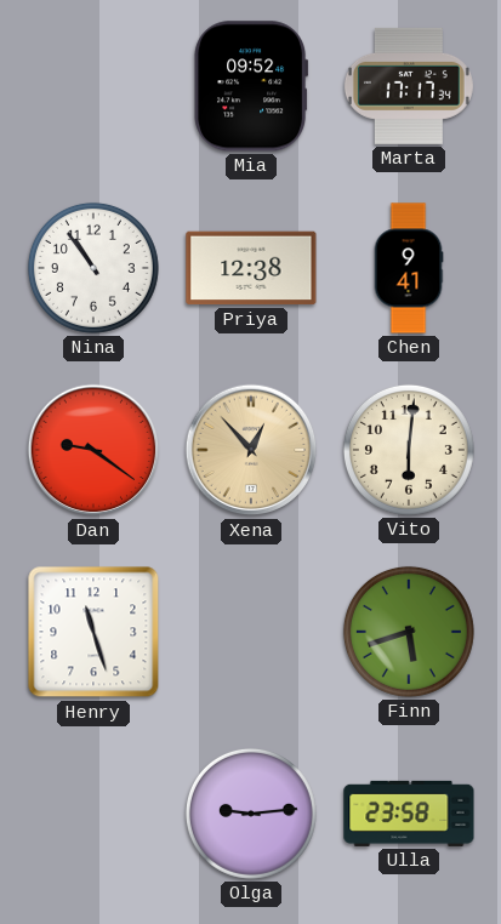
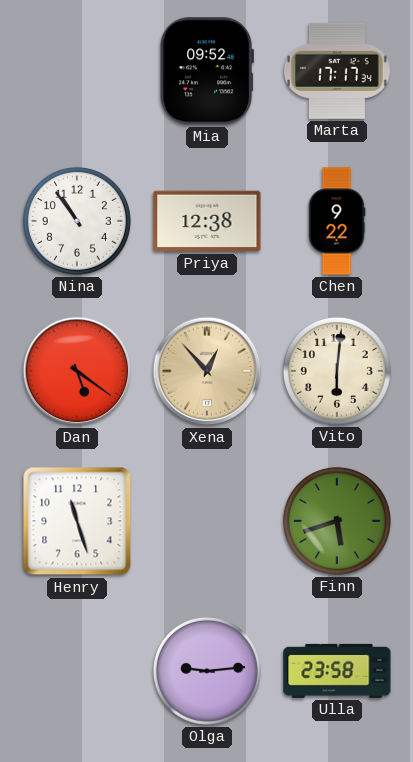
Chen: 9:41 -> 9:22 (337, 221)
Dan: 9:21 -> 5:21 (77, 371)
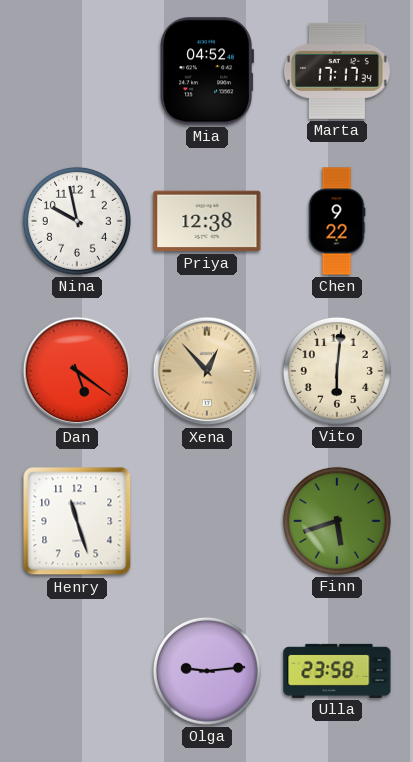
Mia: 09:52 -> 04:52 (207, 71)
Nina: 10:54 -> 9:58 (77, 221)
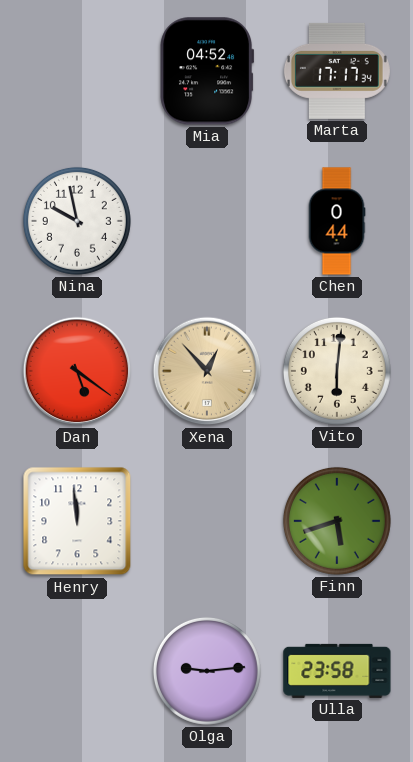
Priya: 12:38 -> none (207, 221)
Chen: 9:22 -> 0:44 (337, 221)
Henry: 11:27 -> 11:59 (77, 521)
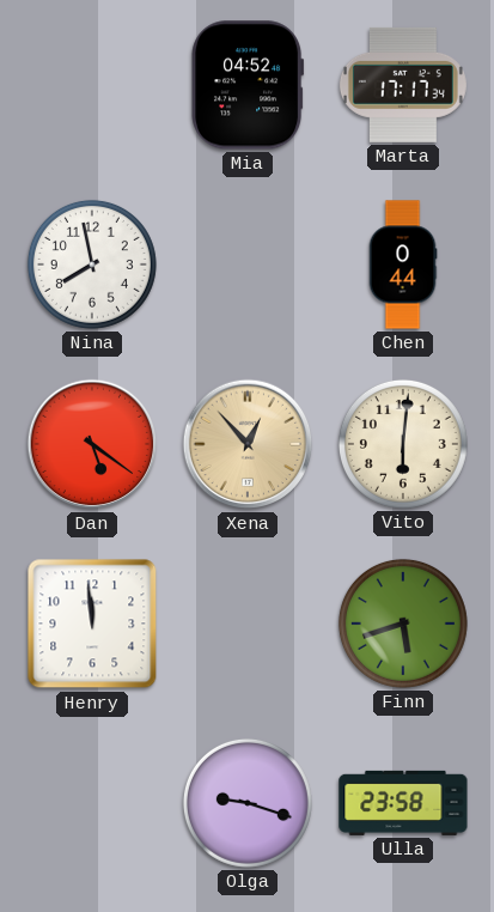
Nina: 9:58 -> 7:58 (92, 265)
Olga: 9:14 -> 9:18 (248, 803)
